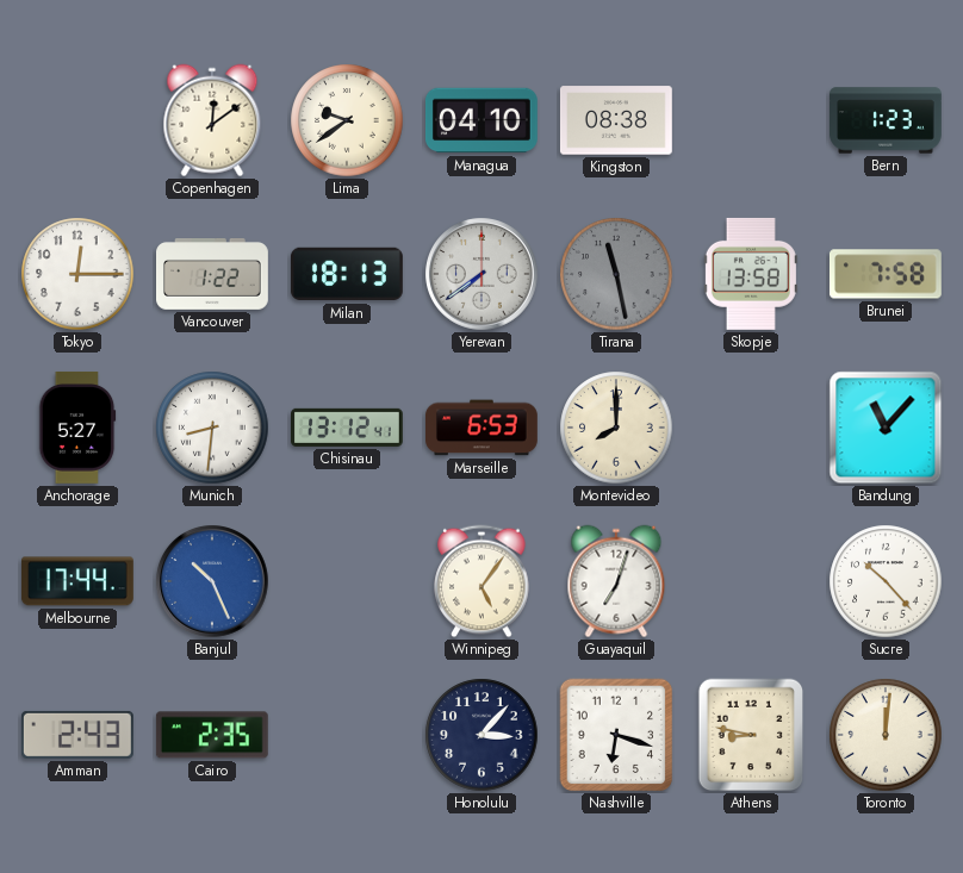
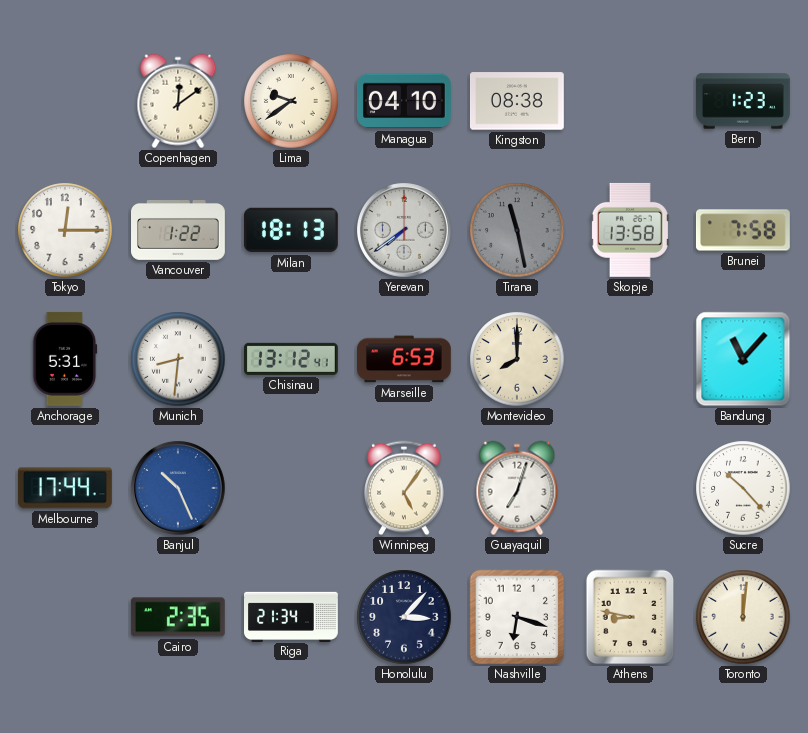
Anchorage: 5:27 -> 5:31 (65, 359)
Amman: 2:43 -> none (77, 735)
Riga: none -> 21:34 (292, 616)
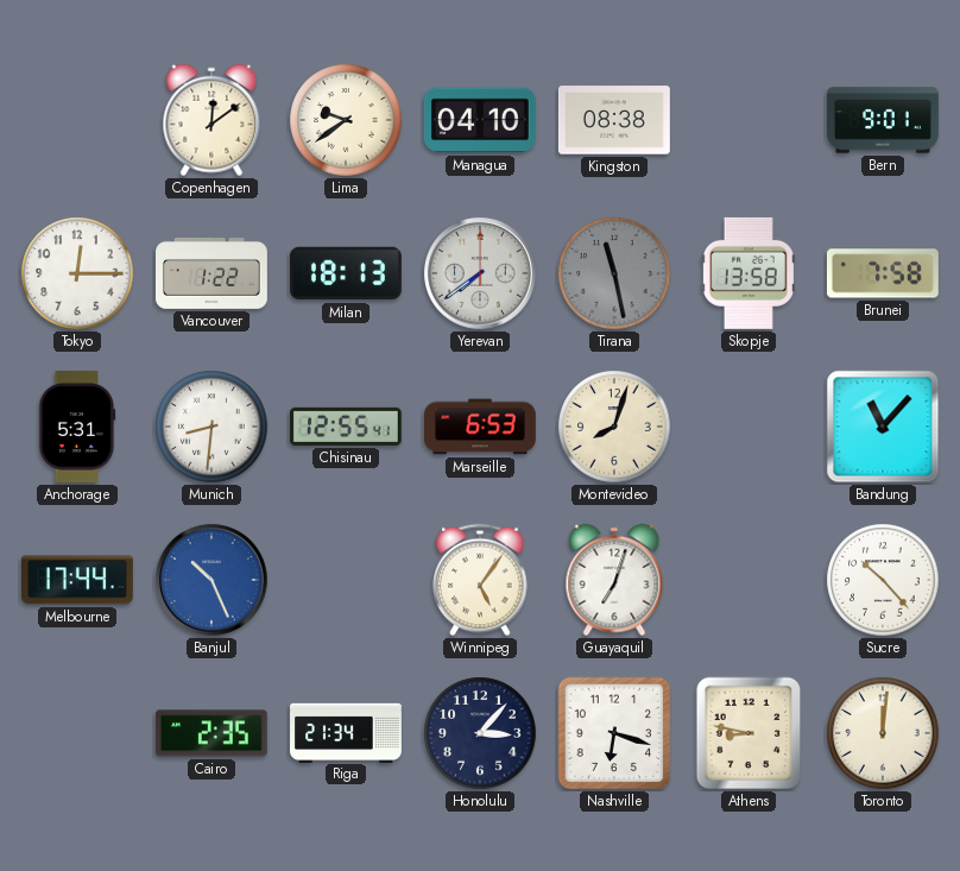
Bern: 1:23 -> 9:01 (884, 120)
Chisinau: 13:12 -> 12:55 (347, 427)
Montevideo: 8:00 -> 8:03 (614, 427)
